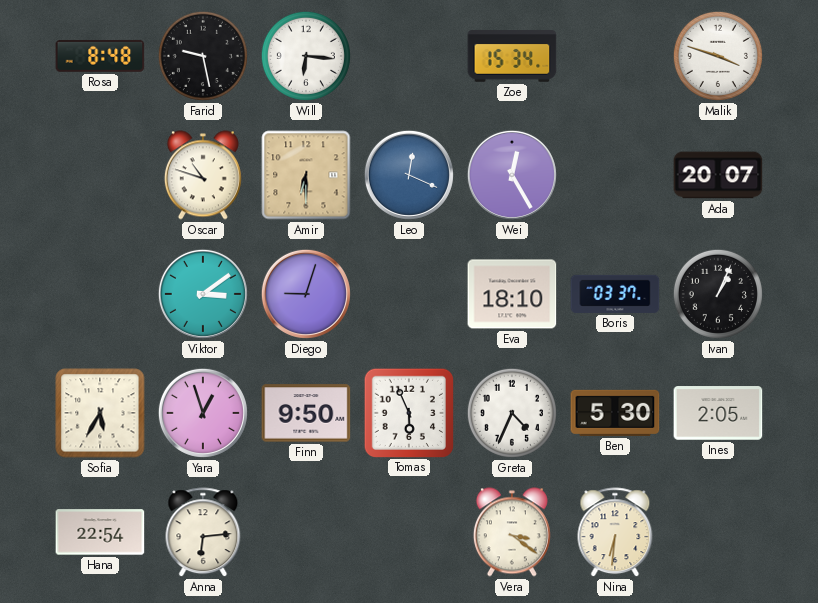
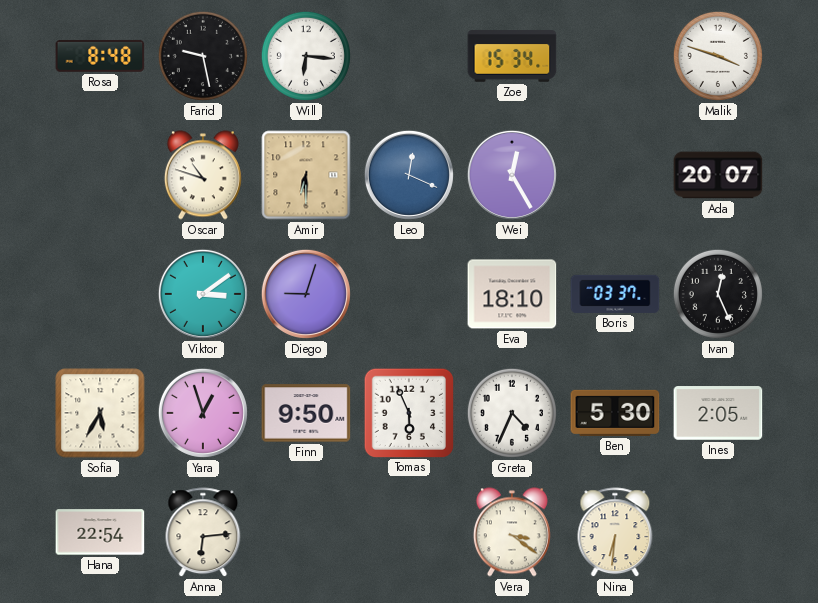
Ivan: 1:04 -> 12:26 (718, 294)
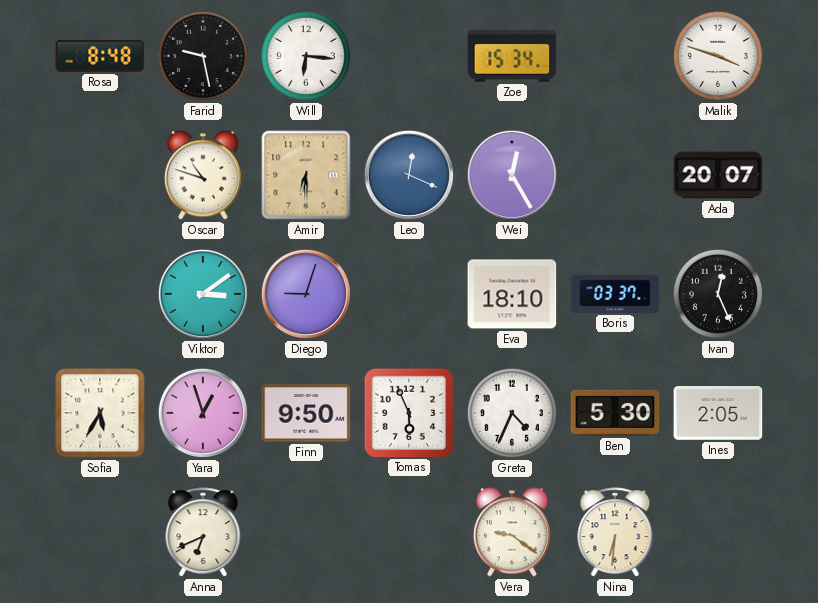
Hana: 22:54 -> none (100, 532)
Anna: 6:14 -> 6:41 (203, 533)
Vera: 3:21 -> 9:21 (512, 532)
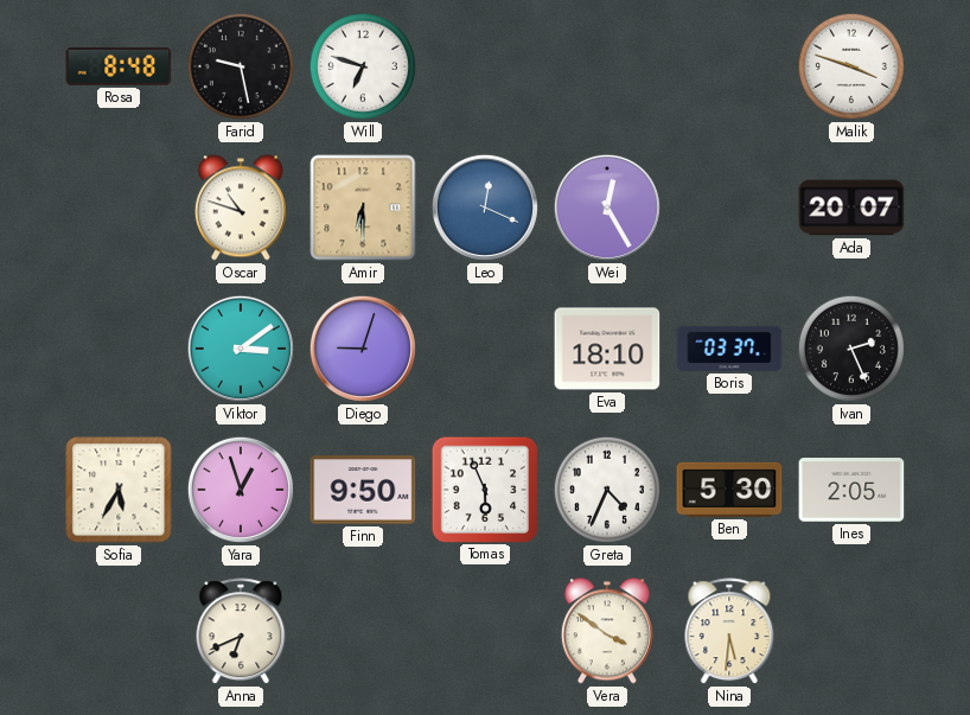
Will: 6:16 -> 6:48 (363, 66)
Zoe: 15:34 -> none (512, 56)
Ivan: 12:26 -> 2:26 (851, 349)
Vera: 9:21 -> 3:51 (607, 631)
Nina: 6:31 -> 5:31 (729, 632)
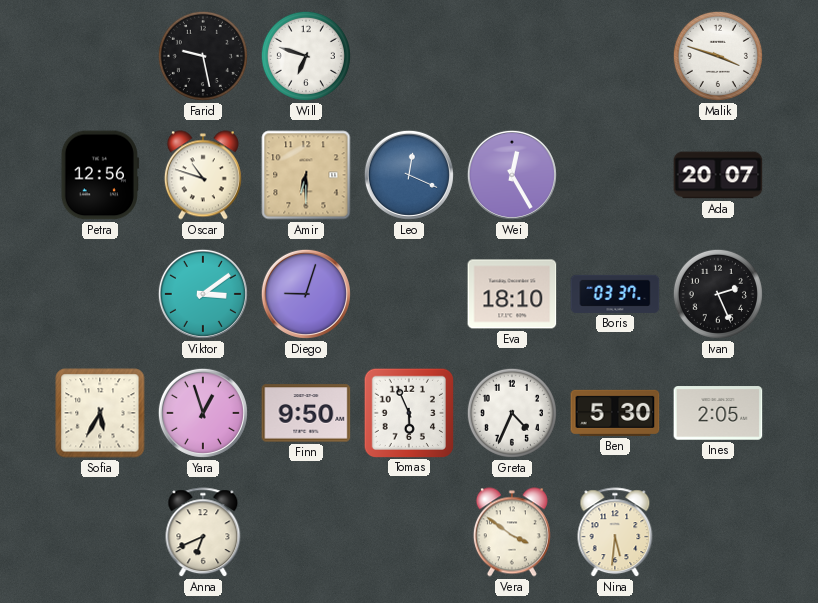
Rosa: 8:48 -> none (119, 66)
Petra: none -> 12:56 (100, 175)
